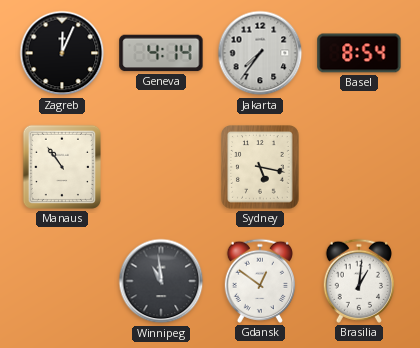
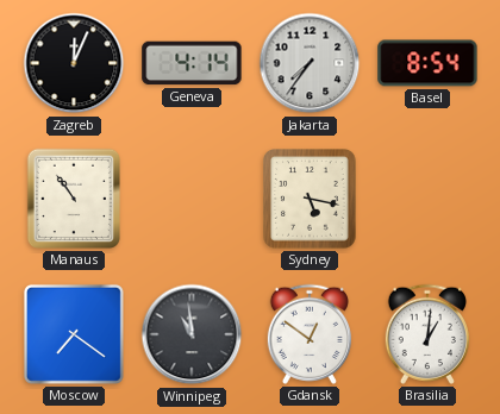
Moscow: none -> 7:21 (74, 334)
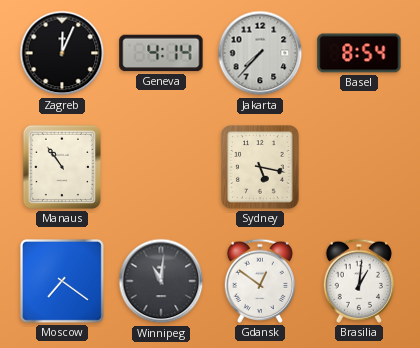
Jakarta: 7:36 -> 7:37 (260, 53)
Winnipeg: 10:59 -> 11:01 (161, 281)
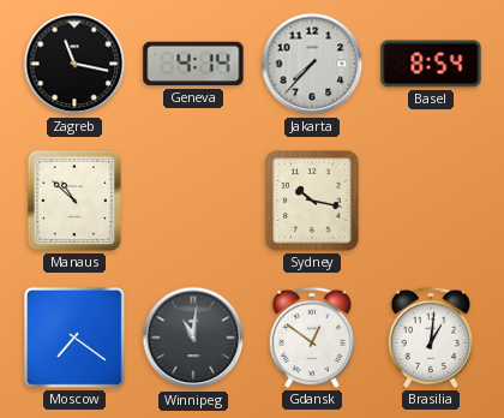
Zagreb: 12:04 -> 11:17 (74, 64)
Manaus: 10:54 -> 10:52 (74, 201)
Sydney: 5:17 -> 10:17 (313, 201)
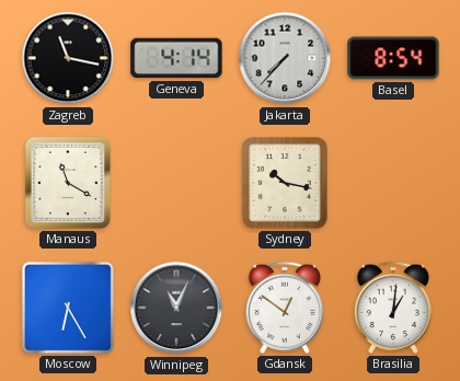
Manaus: 10:52 -> 11:20 (68, 183)
Moscow: 7:21 -> 6:25 (68, 308)
Winnipeg: 11:01 -> 11:04 (176, 308)
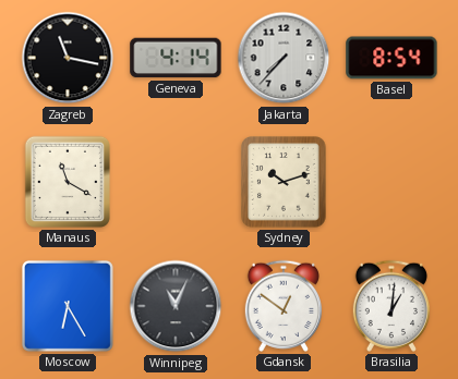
Sydney: 10:17 -> 10:12 (285, 182)
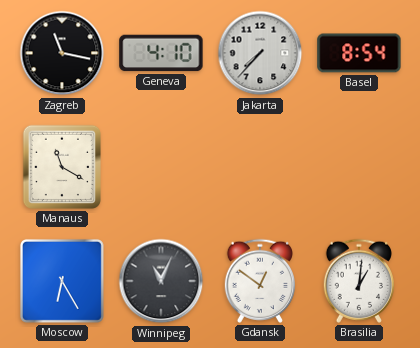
Geneva: 4:14 -> 4:10 (161, 53)
Sydney: 10:12 -> none (285, 182)
